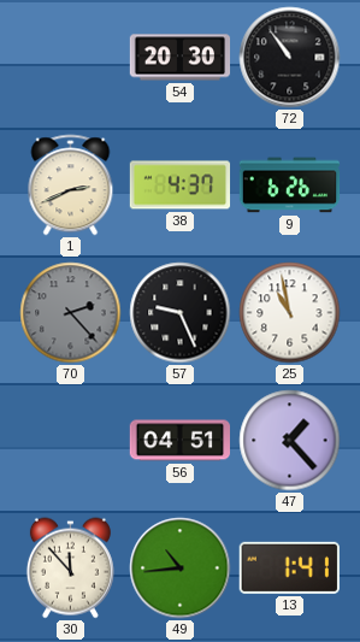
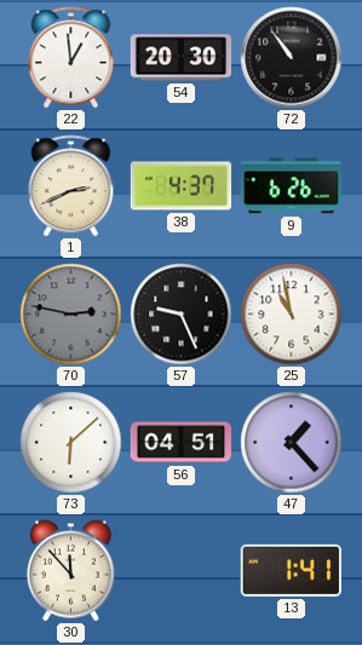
22: none -> 12:59 (71, 58)
70: 2:23 -> 2:47 (71, 315)
73: none -> 6:08 (71, 443)
49: 10:44 -> none (181, 569)
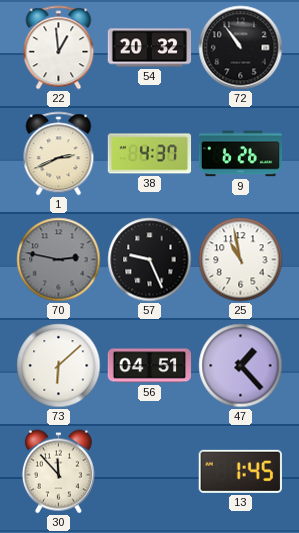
54: 20:30 -> 20:32 (150, 48)
13: 1:41 -> 1:45 (240, 471)
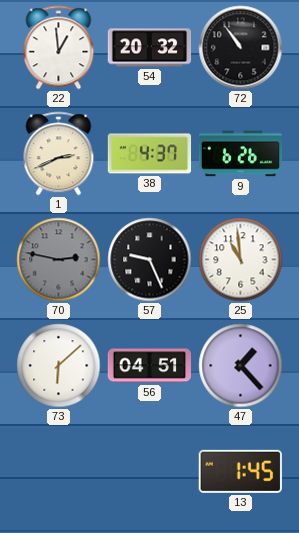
25: 10:58 -> 10:59 (241, 260)
30: 11:53 -> none (58, 472)
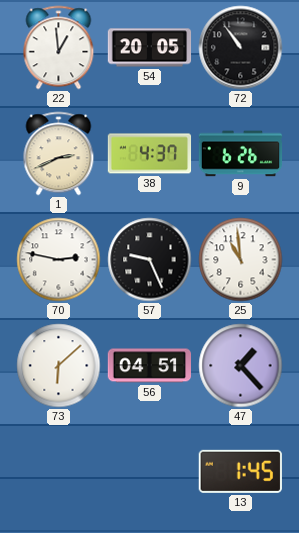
54: 20:32 -> 20:05 (150, 48)
70 dial: grey -> white (59, 260)
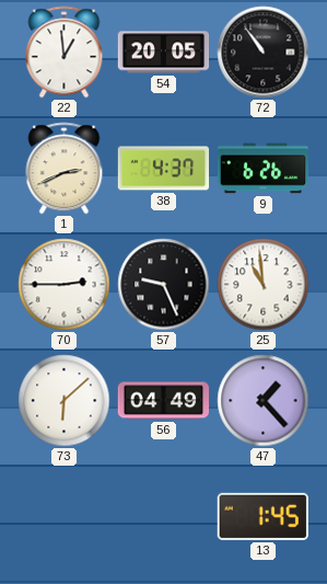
70: 2:47 -> 2:45 (65, 285)
56: 04:51 -> 04:49 (164, 401)
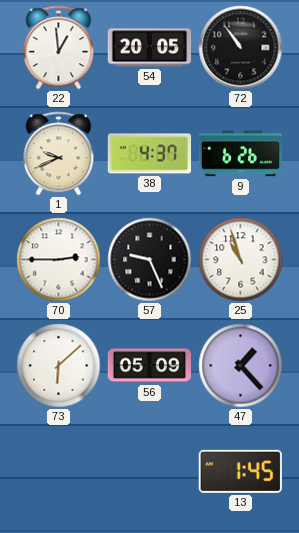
1: 2:41 -> 9:41 (59, 154)
25: 10:59 -> 10:57 (241, 260)
56: 04:49 -> 05:09 (150, 366)
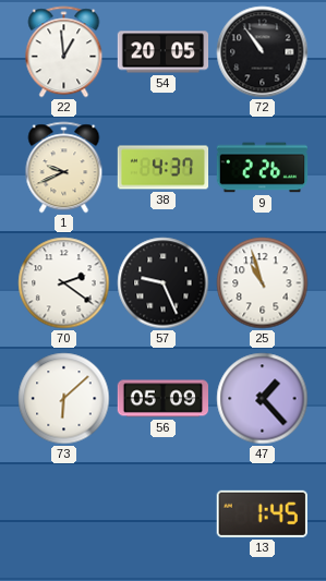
9: 6:26 -> 2:26 (263, 168)
70: 2:45 -> 2:21 (64, 283)
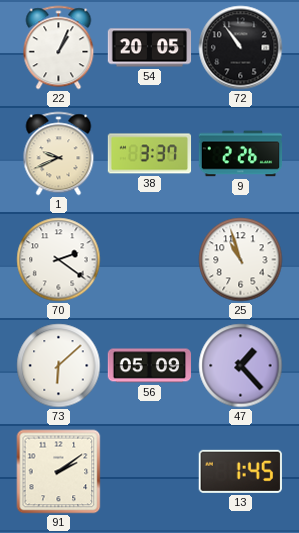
22: 12:59 -> 1:04 (59, 48)
38: 4:37 -> 3:37 (150, 154)
57: 9:26 -> none (164, 283)
91: none -> 2:09 (59, 472)
